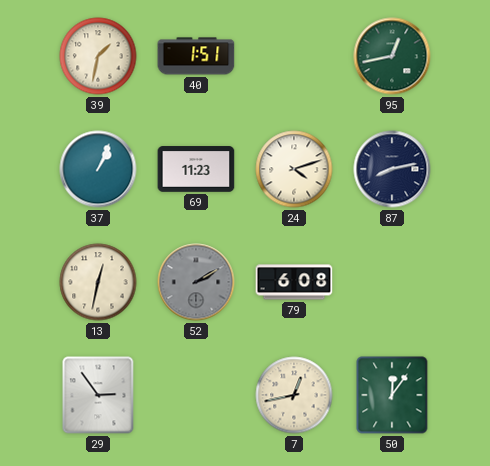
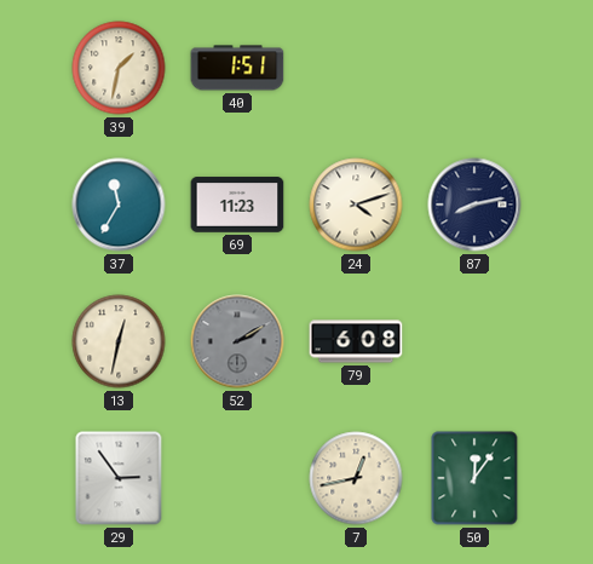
95: 12:43 -> none (392, 56)
37: 1:04 -> 11:35 (119, 205)
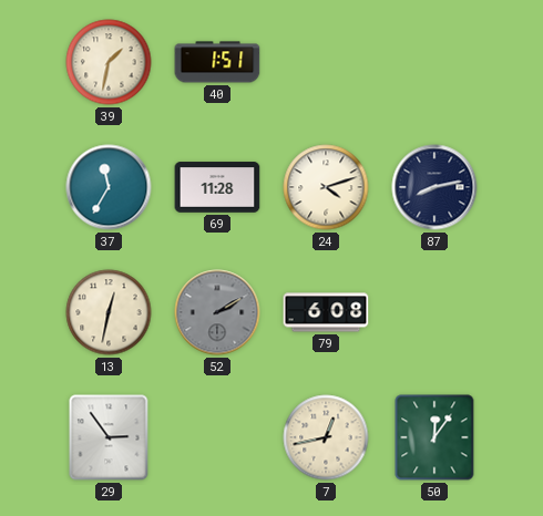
69: 11:23 -> 11:28 (217, 187)
